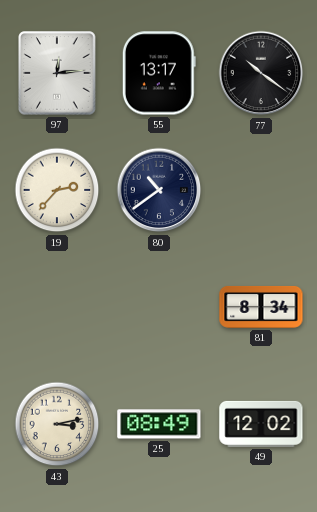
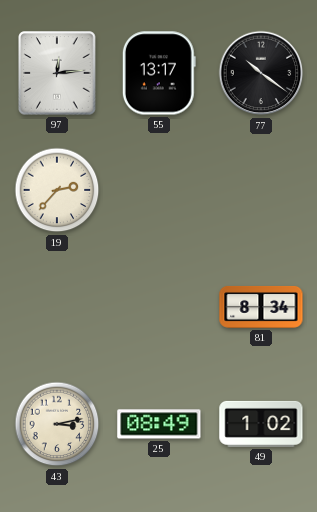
80: 10:39 -> none (159, 190)
49: 12:02 -> 1:02 (261, 424)
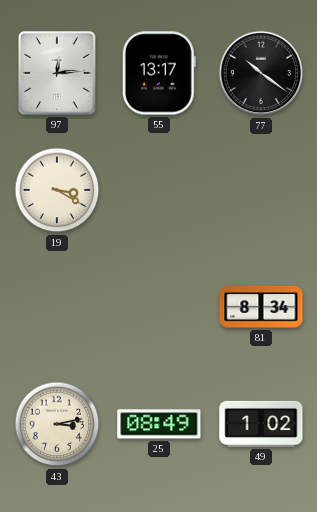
19: 2:37 -> 3:20 (57, 190)
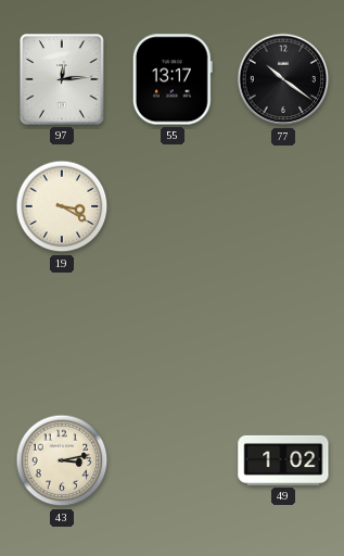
81: 8:34 -> none (261, 307)
25: 08:49 -> none (159, 424)
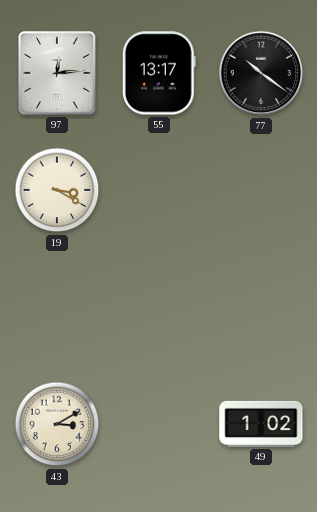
43: 3:13 -> 3:10 (57, 424)
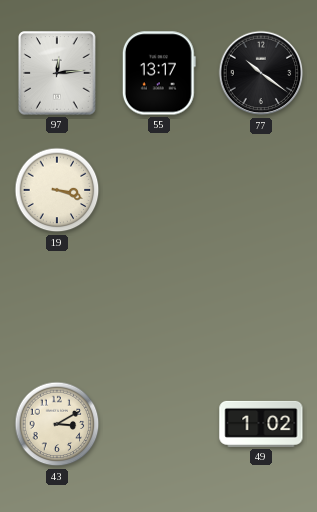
19: 3:20 -> 3:18 (57, 190)
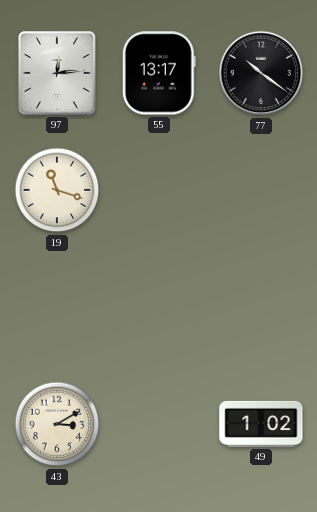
19: 3:18 -> 11:18 (57, 190)
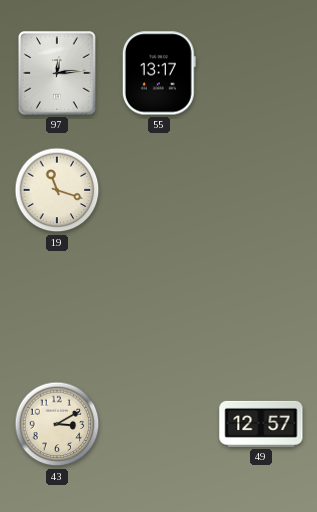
77: 10:21 -> none (261, 73)
49: 1:02 -> 12:57 (261, 424)
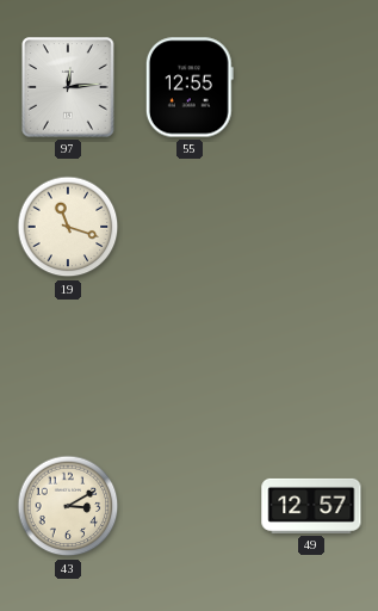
55: 13:17 -> 12:55 (190, 87)
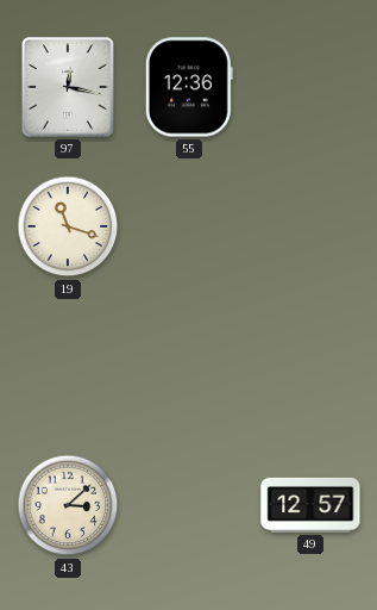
97: 12:14 -> 12:17 (68, 87)
55: 12:55 -> 12:36 (189, 87)
43: 3:10 -> 3:08 (68, 505)
